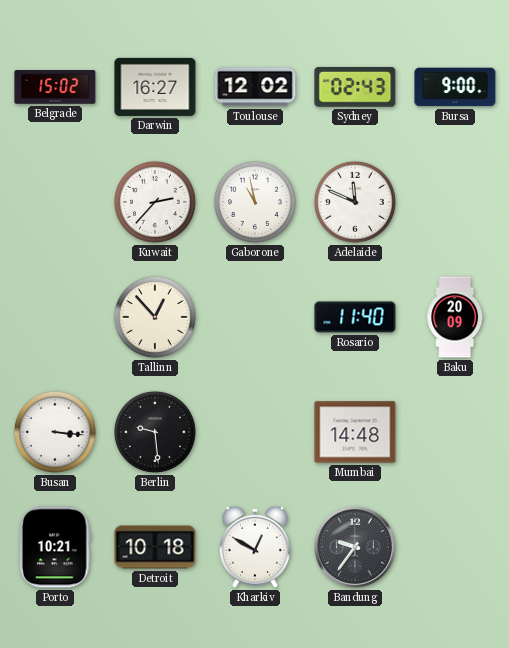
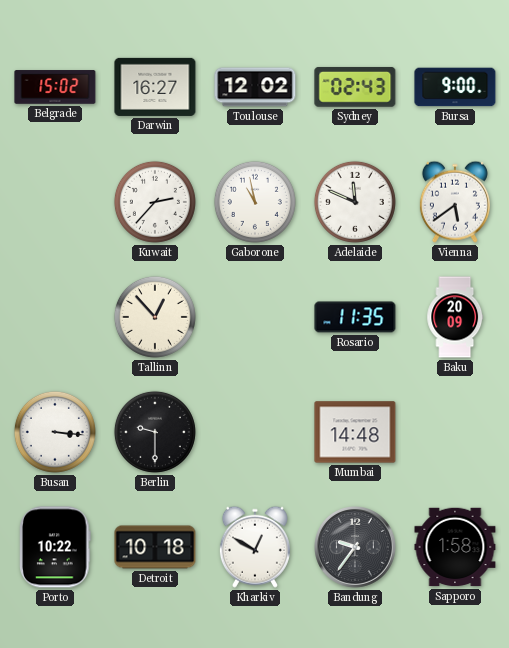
Vienna: none -> 5:39 (455, 202)
Rosario: 11:40 -> 11:35 (355, 317)
Berlin: 9:29 -> 9:30 (155, 432)
Porto: 10:21 -> 10:22 (56, 547)
Sapporo: none -> 1:58 (455, 547)
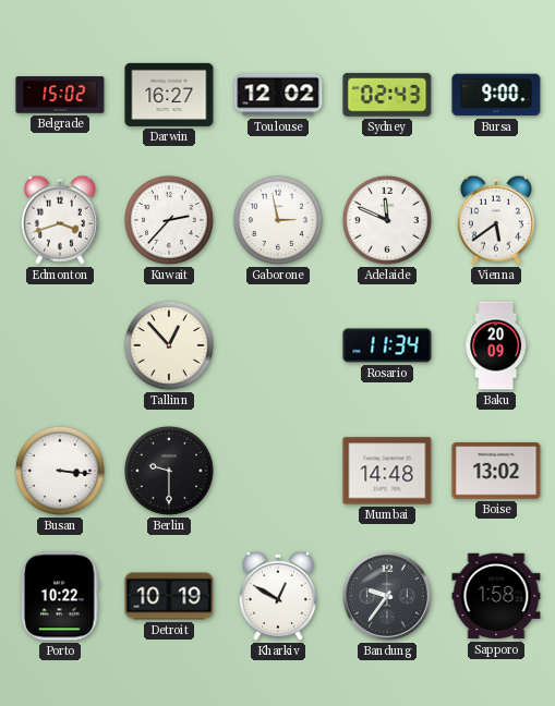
Edmonton: none -> 3:42 (60, 220)
Gaborone: 10:58 -> 2:58 (278, 220)
Rosario: 11:35 -> 11:34 (387, 345)
Boise: none -> 13:02 (496, 471)
Detroit: 10:18 -> 10:19 (169, 596)
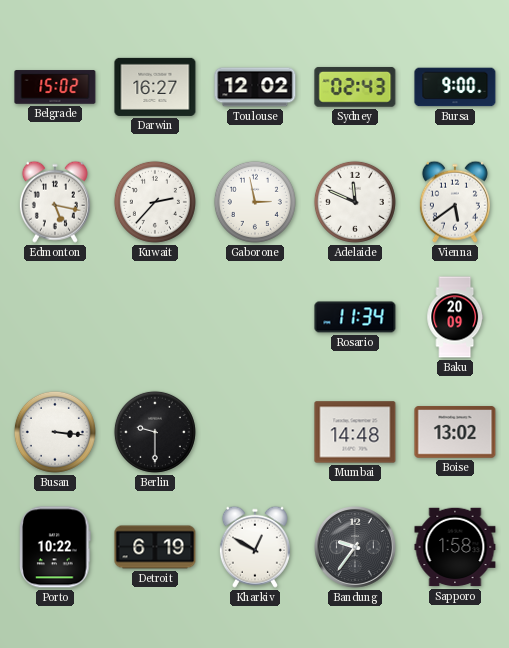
Edmonton: 3:42 -> 5:17 (55, 202)
Tallinn: 12:53 -> none (169, 345)
Detroit: 10:19 -> 6:19 (155, 547)
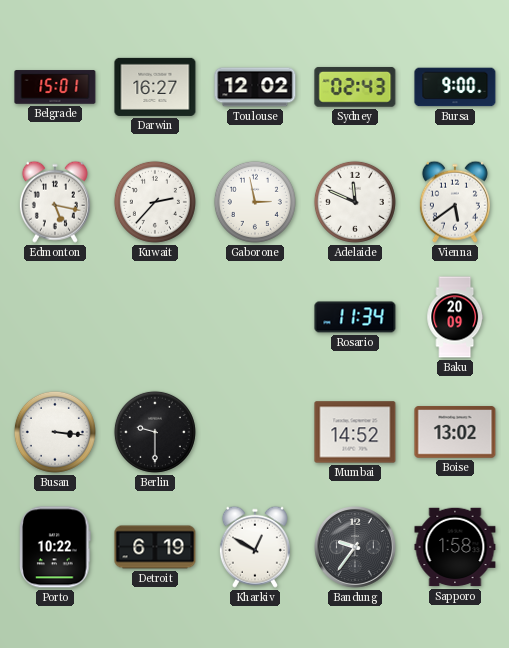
Belgrade: 15:02 -> 15:01 (55, 87)
Mumbai: 14:48 -> 14:52 (355, 432)
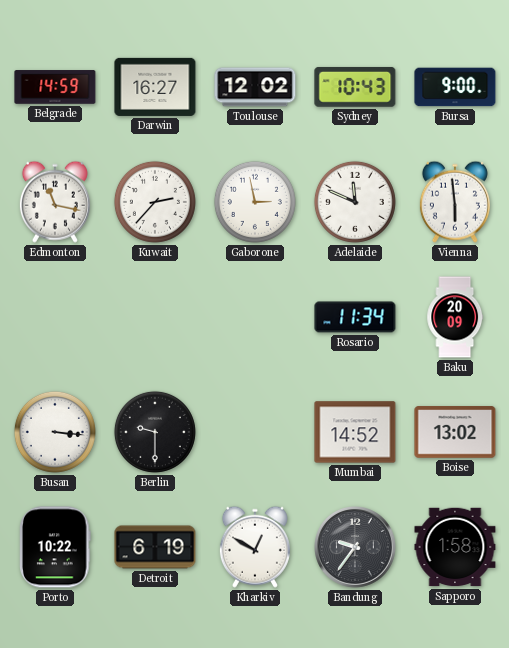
Belgrade: 15:01 -> 14:59 (55, 87)
Sydney: 02:43 -> 10:43 (355, 87)
Edmonton: 5:17 -> 11:17 (55, 202)
Vienna: 5:39 -> 5:59 (455, 202)
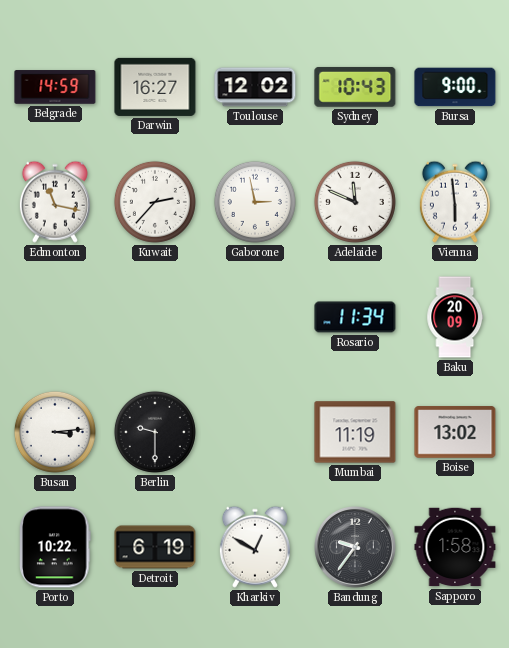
Busan: 3:16 -> 3:14 (55, 432)
Mumbai: 14:52 -> 11:19 (355, 432)
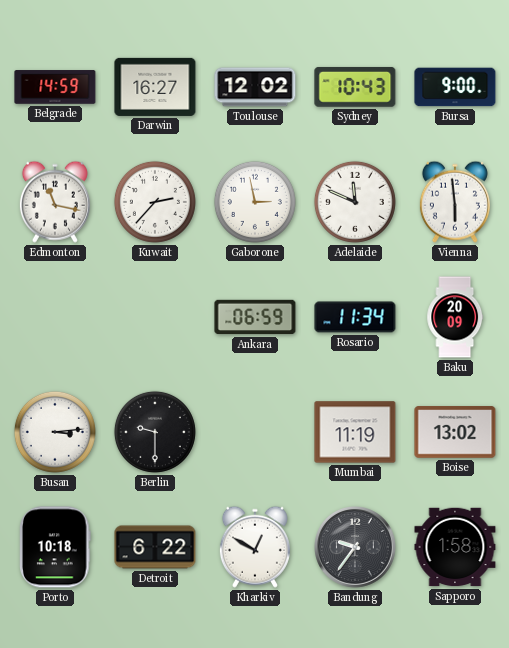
Ankara: none -> 06:59 (255, 317)
Porto: 10:22 -> 10:18 (56, 547)
Detroit: 6:19 -> 6:22 (155, 547)
